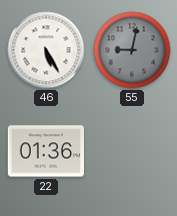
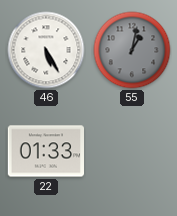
55: 9:02 -> 1:02 (132, 50)
22: 01:36 -> 01:33 (45, 151)
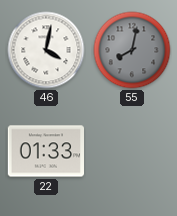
46: 5:25 -> 4:02 (46, 50)
55: 1:02 -> 8:02 (132, 50)
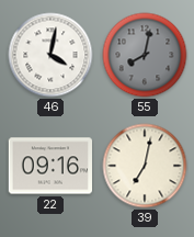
22: 01:33 -> 09:16 (49, 166)
39: none -> 7:02 (145, 166)
